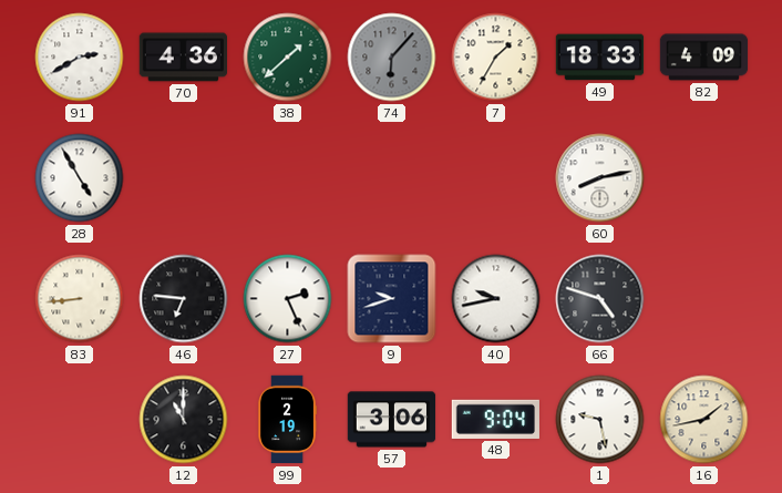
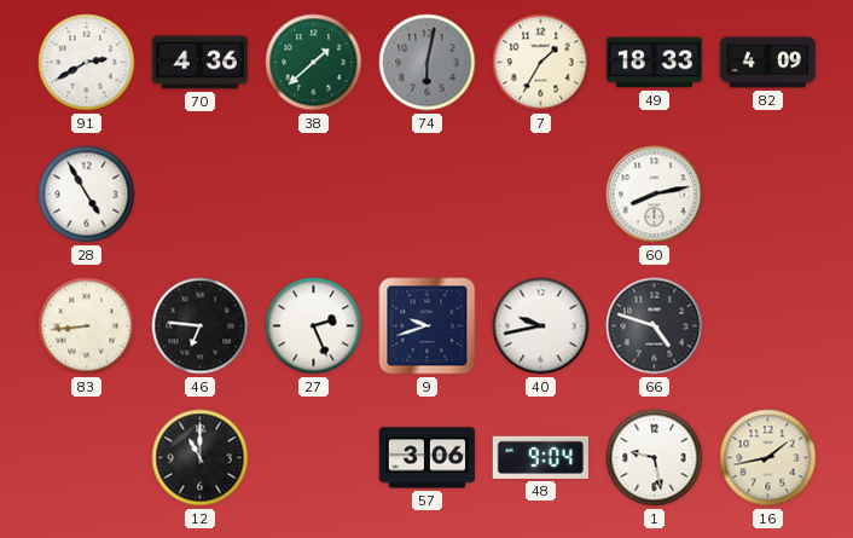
74: 6:07 -> 6:02 (428, 63)
99: 2:19 -> none (287, 420)
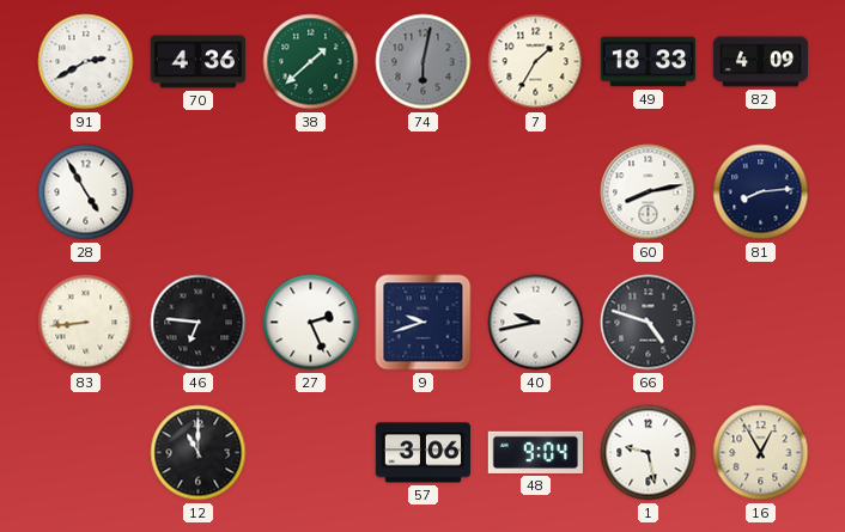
81: none -> 8:14 (761, 192)
16: 1:43 -> 12:55 (761, 453)
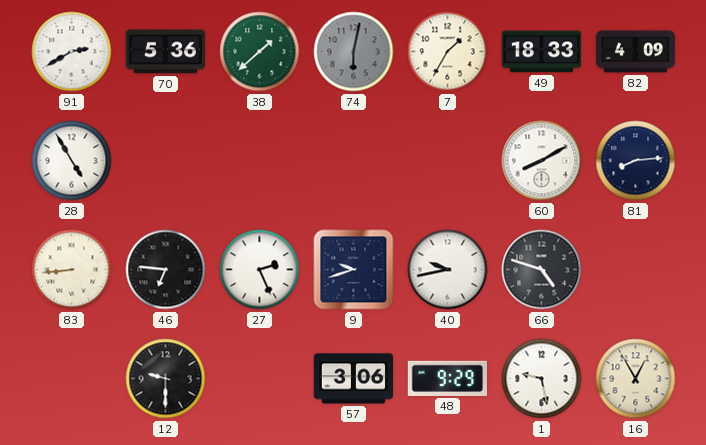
70: 4:36 -> 5:36 (165, 52)
60: 8:13 -> 8:10 (542, 161)
12: 11:00 -> 9:30 (166, 379)
48: 9:04 -> 9:29 (447, 378)
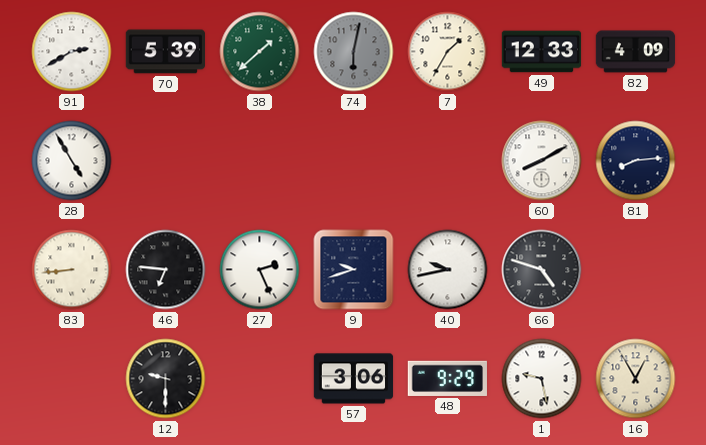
70: 5:36 -> 5:39 (165, 52)
49: 18:33 -> 12:33 (542, 52)
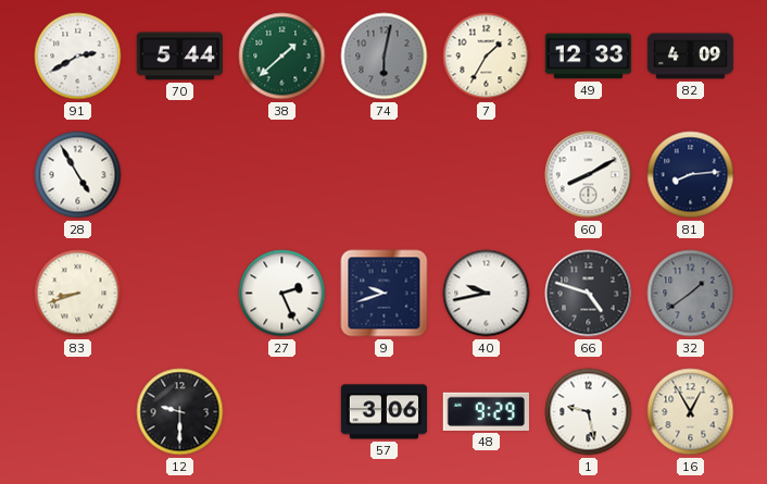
70: 5:39 -> 5:44 (179, 57)
83: 8:44 -> 8:42 (78, 294)
46: 6:46 -> none (166, 270)
32: none -> 1:39 (691, 294)
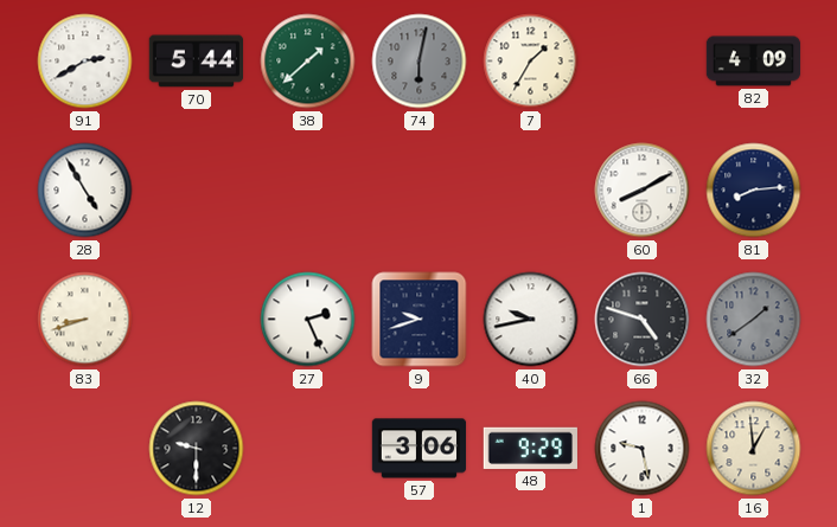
49: 12:33 -> none (589, 57)
16: 12:55 -> 12:59 (754, 449)
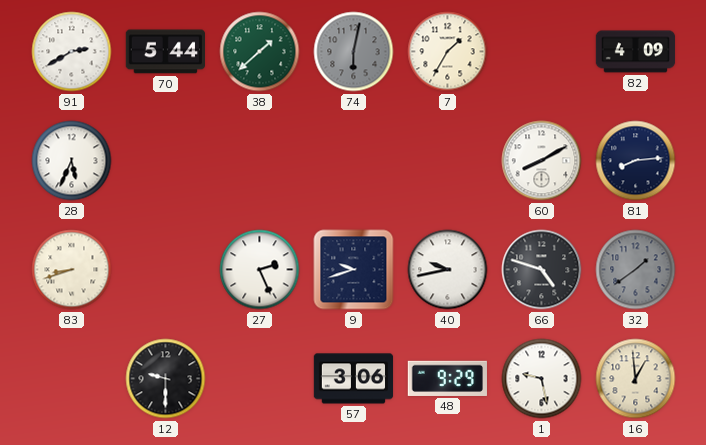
28: 4:55 -> 5:34 (72, 161)
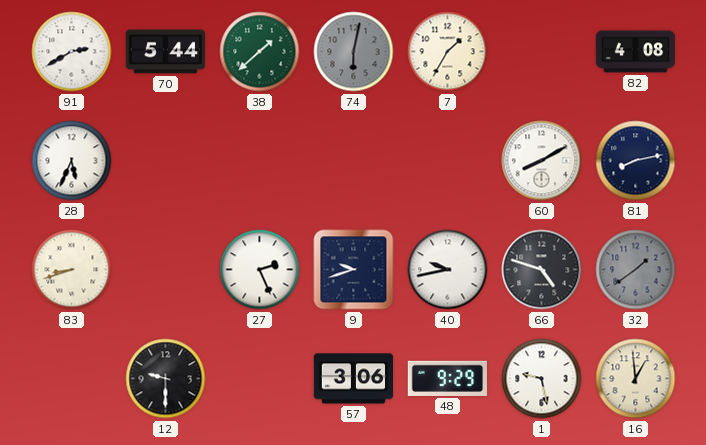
82: 4:09 -> 4:08 (636, 52)
81: 8:14 -> 8:13 (636, 161)
